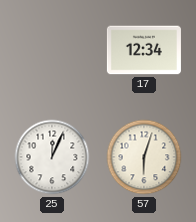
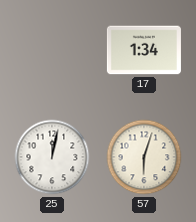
17: 12:34 -> 1:34 (144, 50)
25: 12:04 -> 12:02 (52, 157)
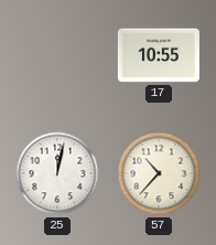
17: 1:34 -> 10:55 (159, 55)
57: 6:03 -> 10:37 (159, 173)
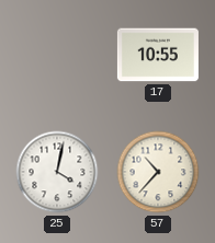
25: 12:02 -> 4:02 (57, 172)
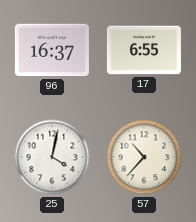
96: none -> 16:37 (52, 50)
17: 10:55 -> 6:55 (144, 50)
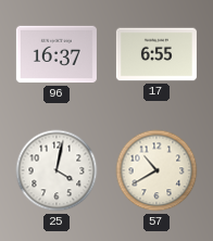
57: 10:37 -> 10:40 (156, 170)
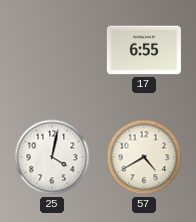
96: 16:37 -> none (57, 54)
57: 10:40 -> 4:40 (144, 157)
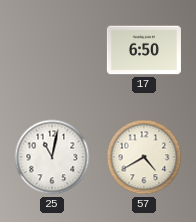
17: 6:55 -> 6:50 (144, 50)
25: 4:02 -> 11:02 (52, 157)
